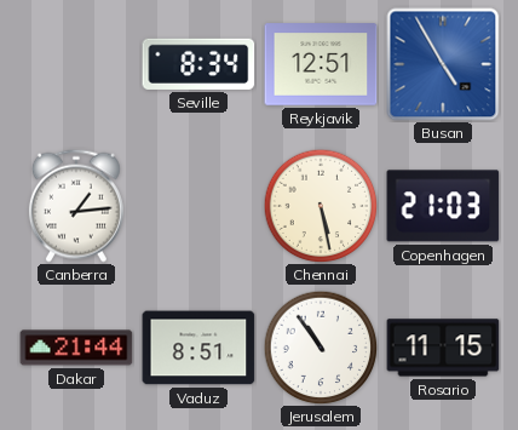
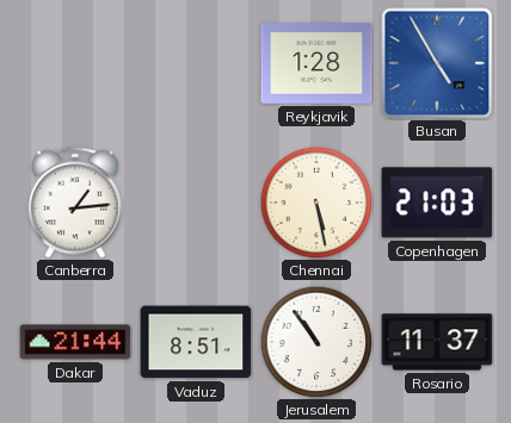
Seville: 8:34 -> none (198, 64)
Reykjavik: 12:51 -> 1:28 (316, 63)
Rosario: 11:15 -> 11:37 (437, 342)
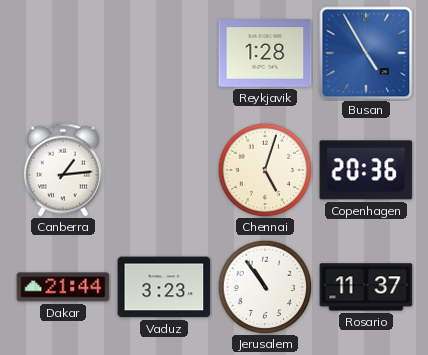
Chennai: 5:28 -> 5:03 (265, 170)
Copenhagen: 21:03 -> 20:36 (366, 170)
Vaduz: 8:51 -> 3:23 (164, 287)
